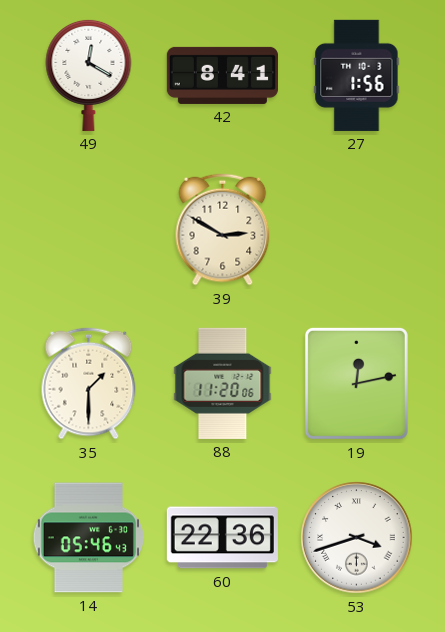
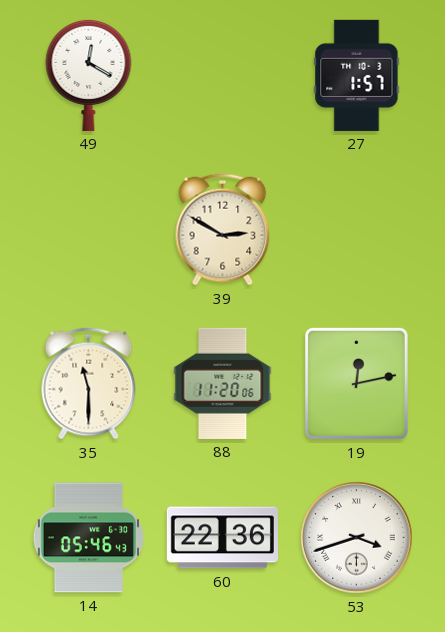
42: 8:41 -> none (222, 75)
27: 1:56 -> 1:57 (357, 75)
35: 1:30 -> 11:30 (89, 384)
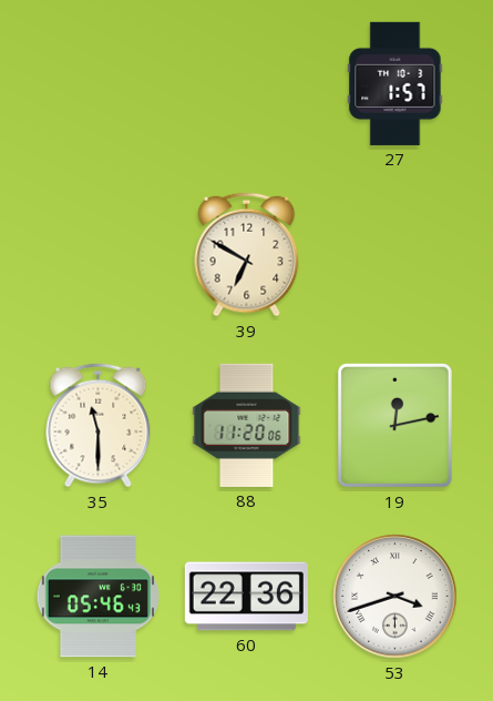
49: 12:20 -> none (89, 75)
39: 2:50 -> 6:50 (247, 255)
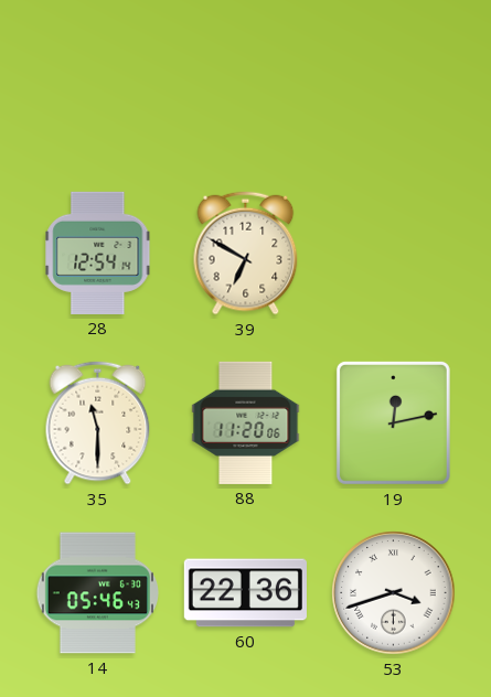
27: 1:57 -> none (396, 83)
28: none -> 12:54 (98, 253)
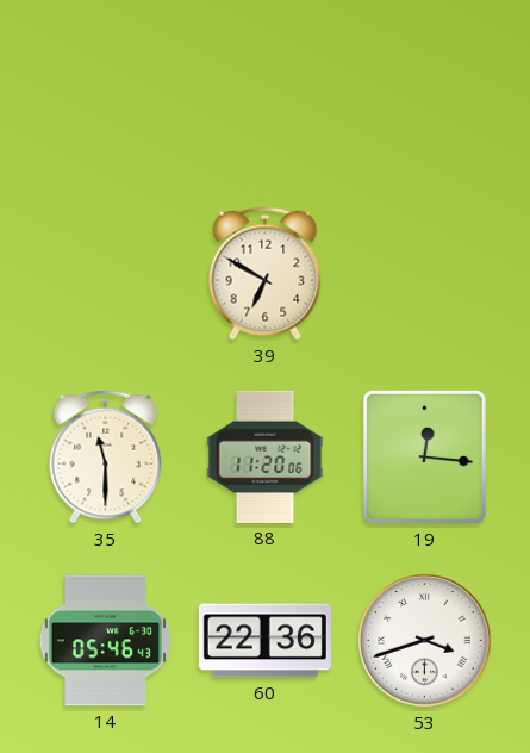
28: 12:54 -> none (98, 253)
19: 12:13 -> 12:16 (424, 456)
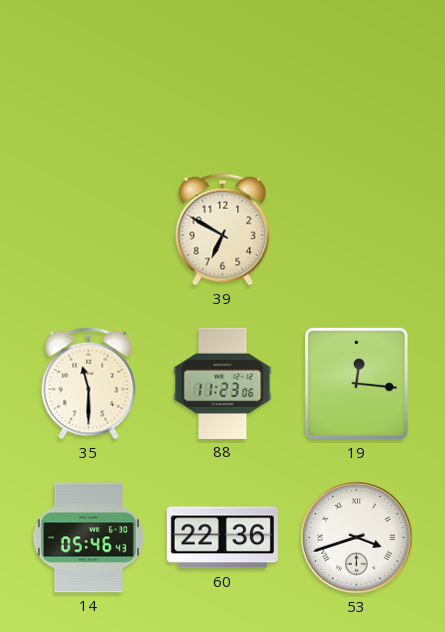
88: 11:20 -> 11:23 (223, 383)
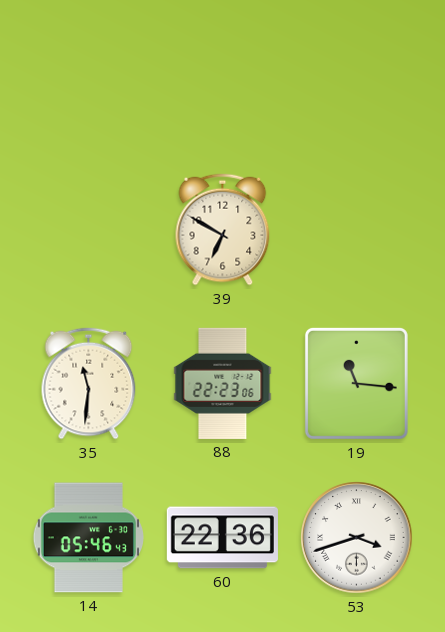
35: 11:30 -> 11:31 (89, 384)
88: 11:23 -> 22:23 (223, 383)
19: 12:16 -> 11:16 (356, 383)
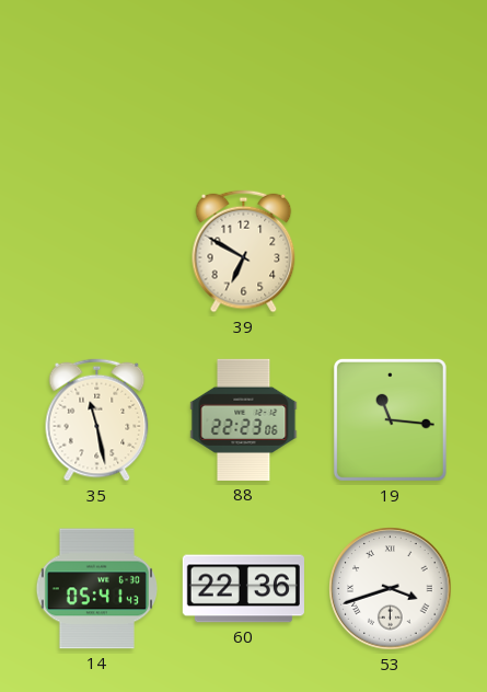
35: 11:31 -> 11:28 (97, 420)
14: 05:46 -> 05:41 (96, 589)
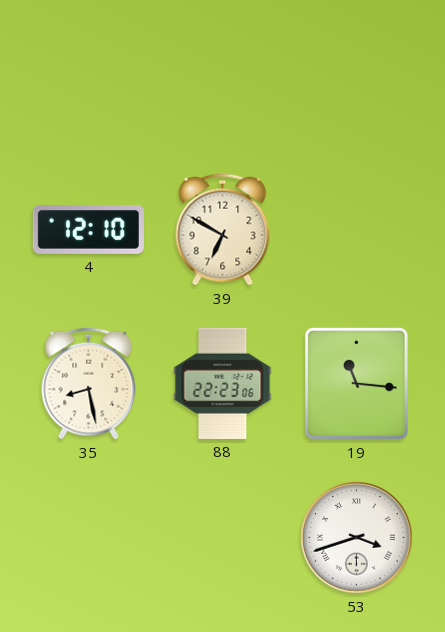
4: none -> 12:10 (88, 230)
35: 11:28 -> 8:28 (89, 384)
14: 05:41 -> none (96, 589)
60: 22:36 -> none (243, 589)
